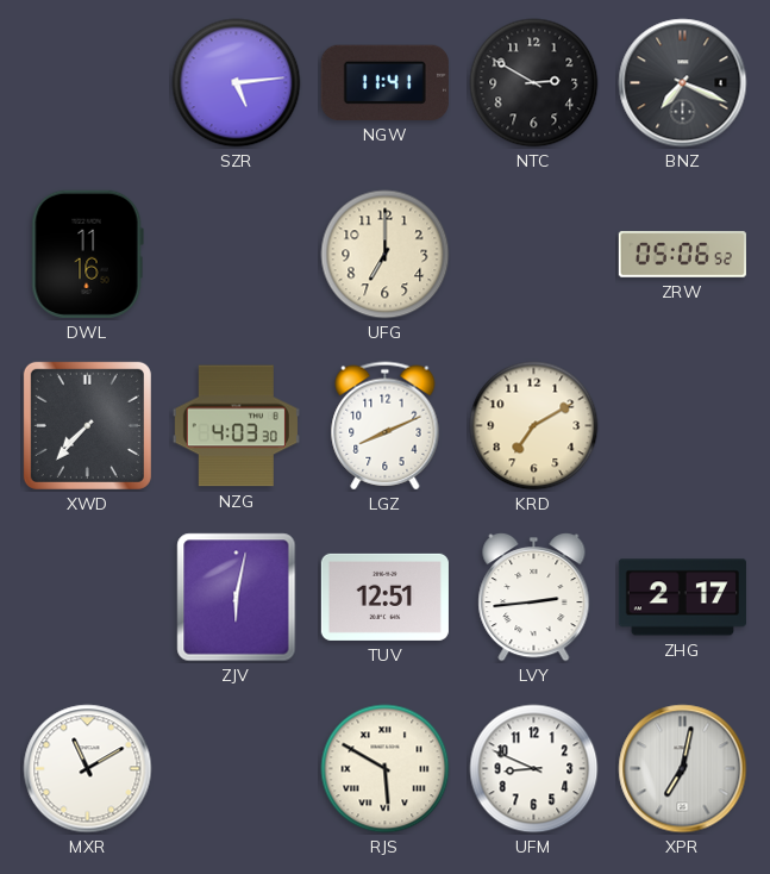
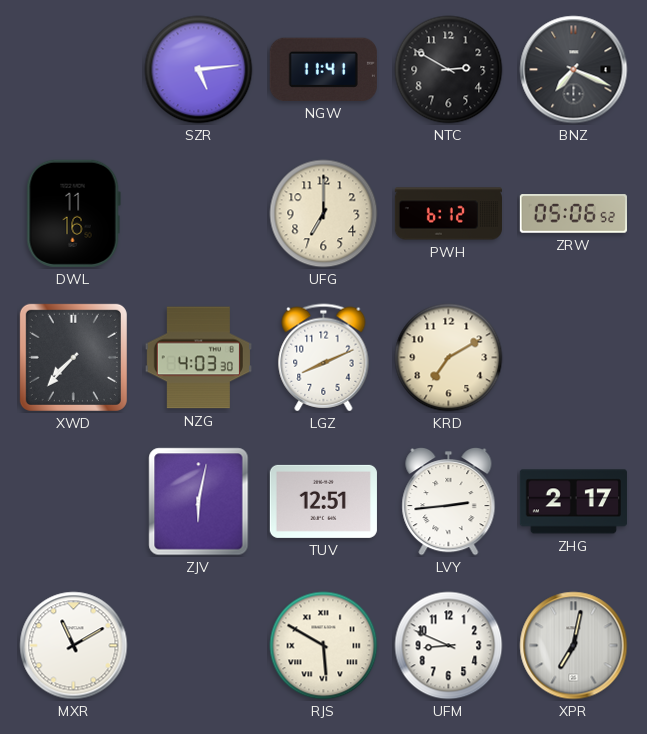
PWH: none -> 6:12 (448, 214)
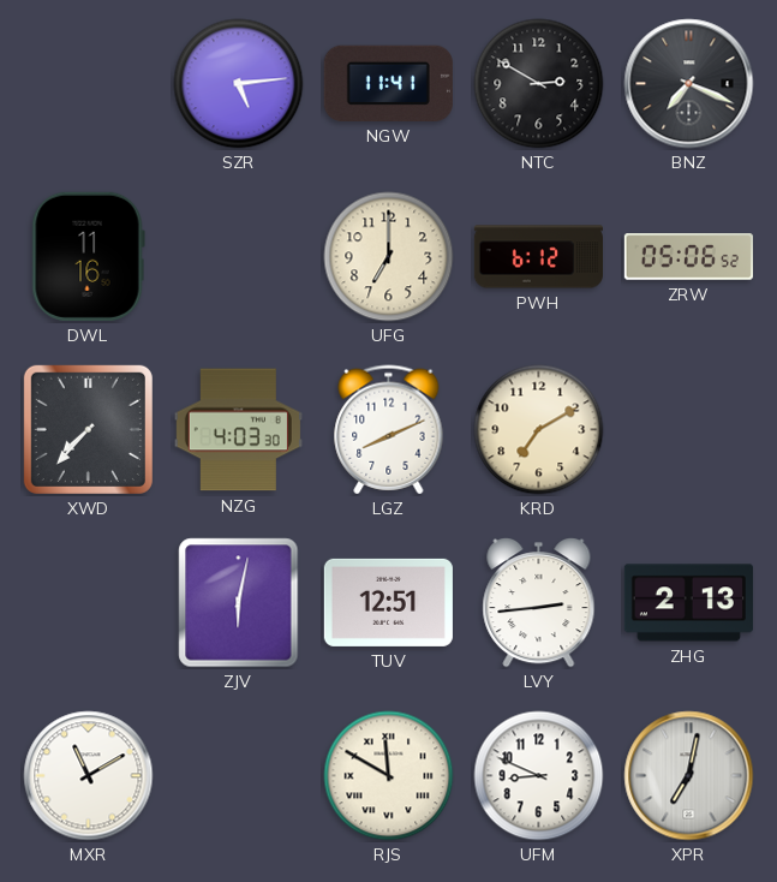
ZHG: 2:17 -> 2:13 (688, 603)
RJS: 5:50 -> 11:50 (389, 776)
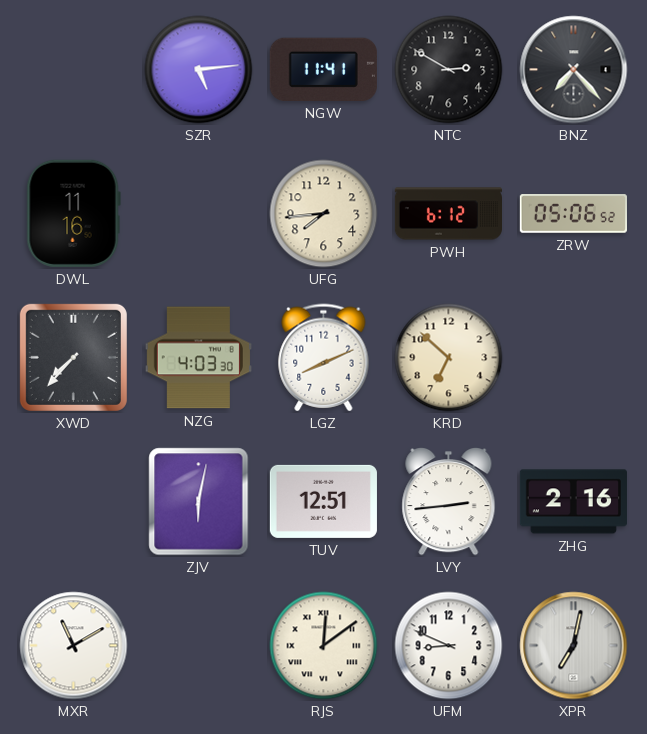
BNZ: 7:19 -> 7:23 (574, 70)
UFG: 7:00 -> 7:44 (324, 214)
KRD: 7:10 -> 6:52 (449, 358)
ZHG: 2:13 -> 2:16 (573, 502)
RJS: 11:50 -> 12:09 (324, 646)
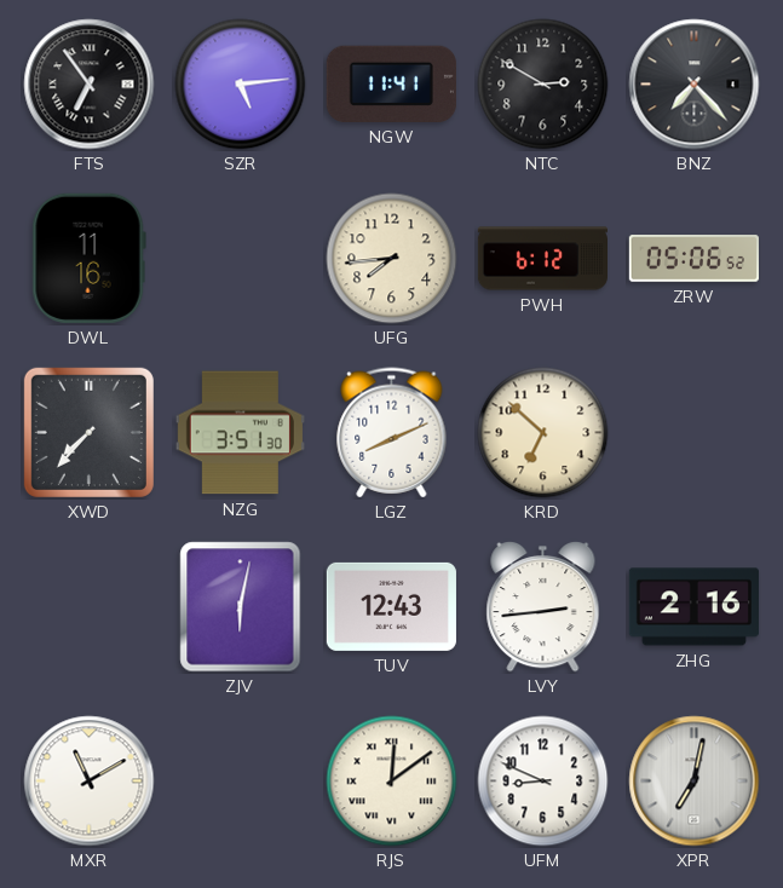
FTS: none -> 6:54 (90, 85)
NZG: 4:03 -> 3:51 (240, 433)
TUV: 12:51 -> 12:43 (391, 606)
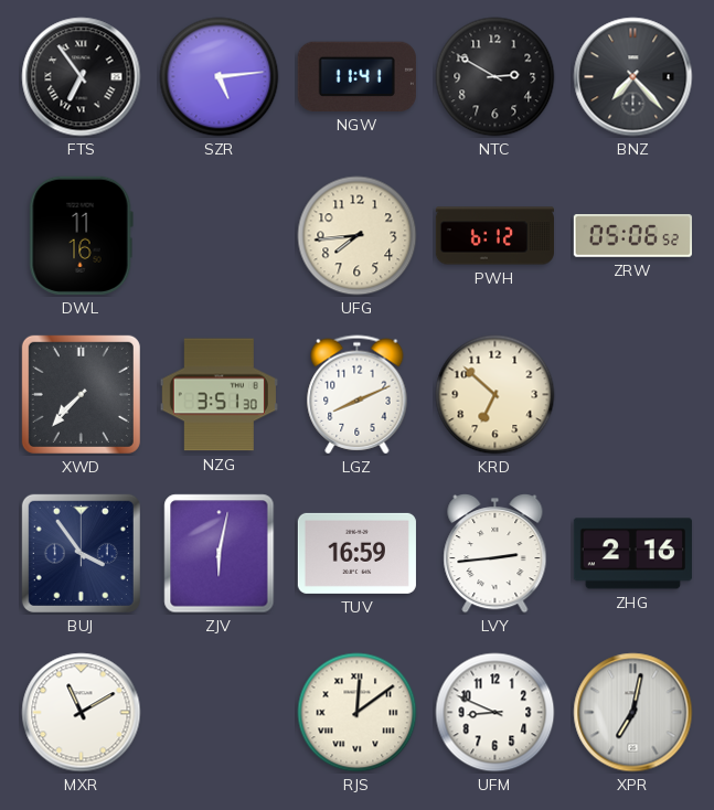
BUJ: none -> 3:54 (81, 553)
TUV: 12:43 -> 16:59 (356, 553)
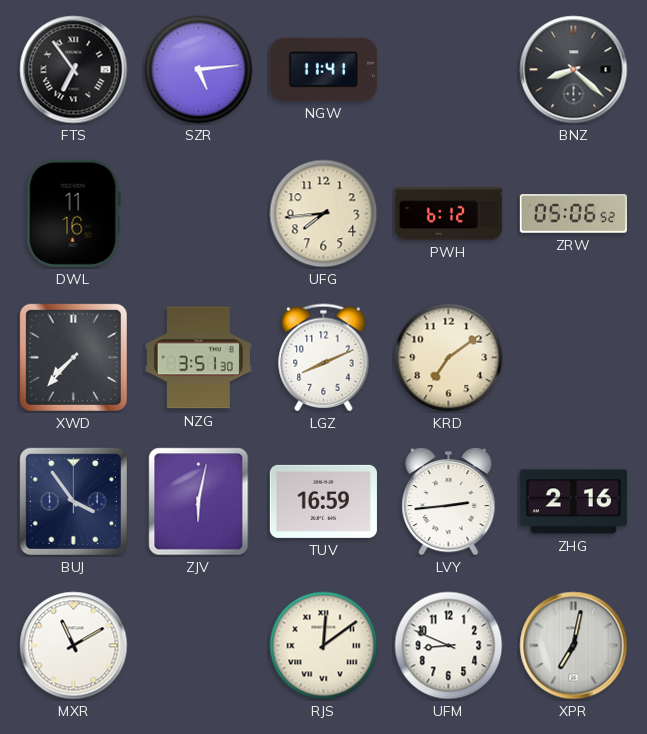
NTC: 2:50 -> none (495, 77)
BNZ: 7:23 -> 8:22 (574, 70)
KRD: 6:52 -> 7:09 (449, 358)
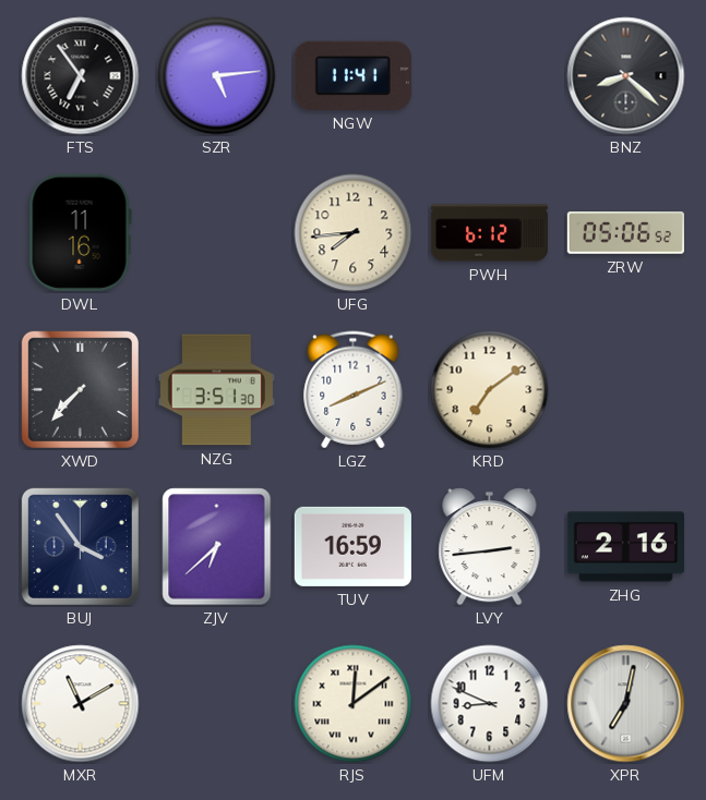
ZJV: 6:02 -> 6:38 (217, 547)
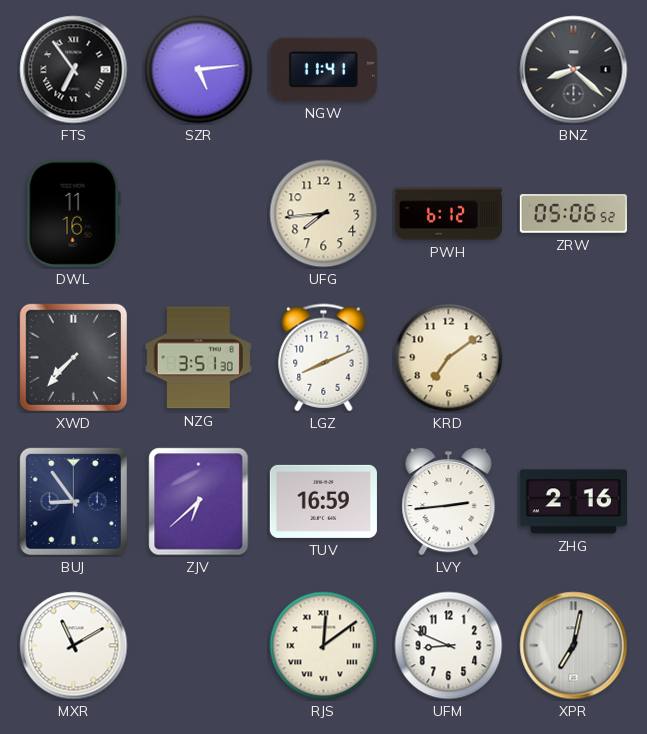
BUJ: 3:54 -> 8:54 (73, 501)
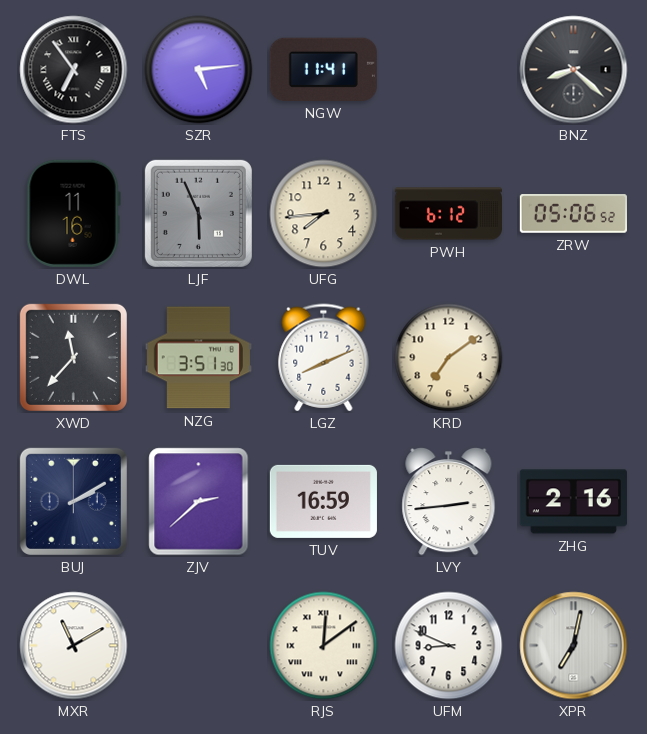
LJF: none -> 5:56 (198, 213)
XWD: 7:37 -> 11:37 (73, 357)
BUJ: 8:54 -> 2:10 (73, 501)
ZJV: 6:38 -> 2:38 (199, 502)
